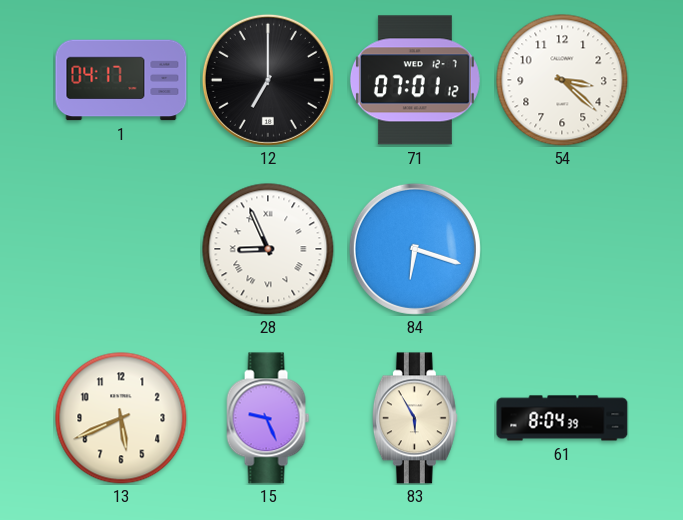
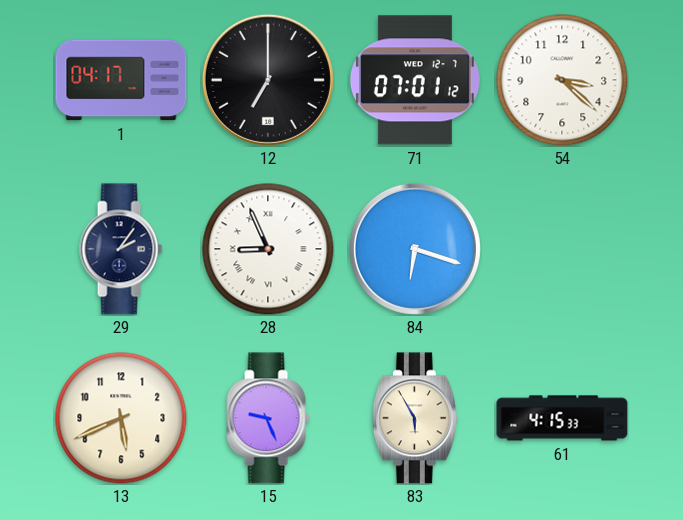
29: none -> 2:06 (121, 249)
61: 8:04 -> 4:15 (562, 418)
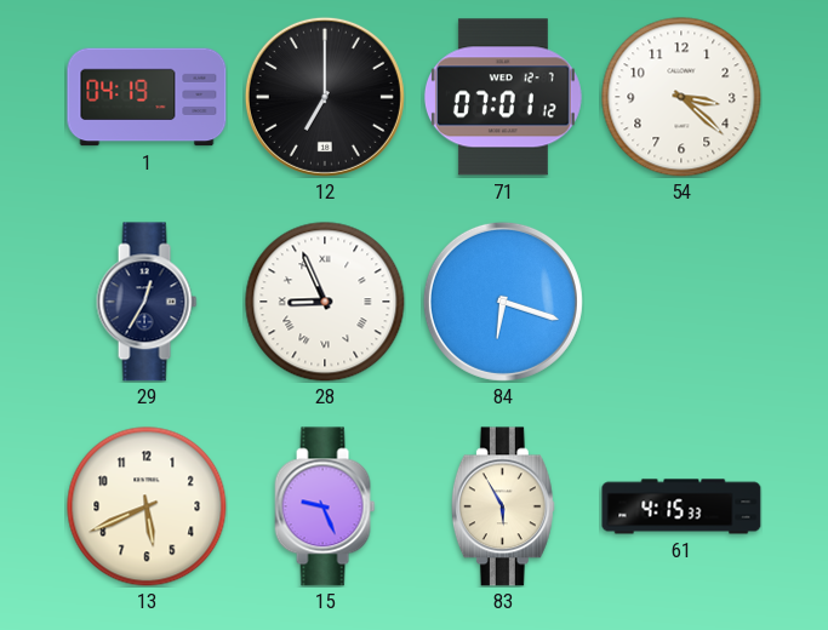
1: 04:17 -> 04:19 (147, 97)
29: 2:06 -> 12:35 (147, 302)
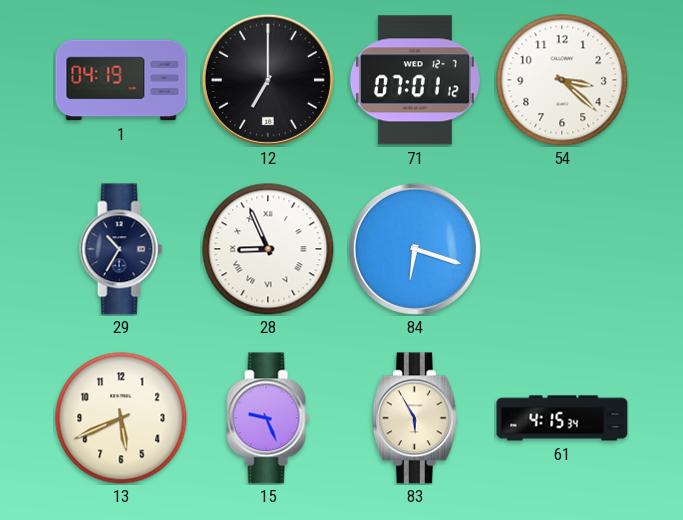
29: 12:35 -> 10:35 (121, 249)
61: 4:15:33 -> 4:15:34 (562, 418)
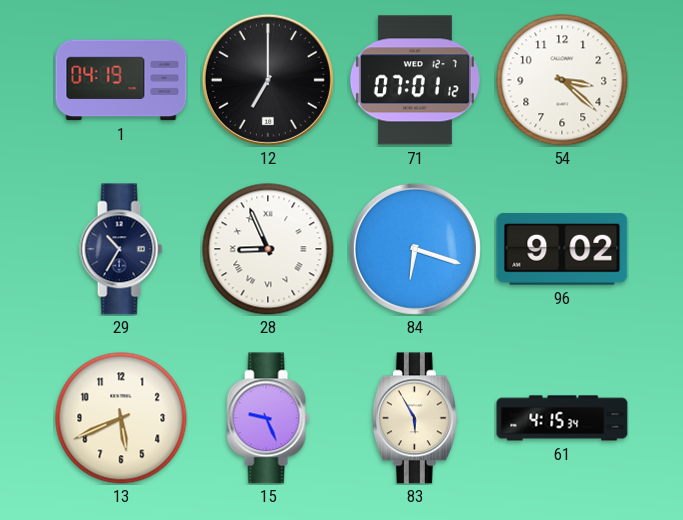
96: none -> 9:02 (562, 249)
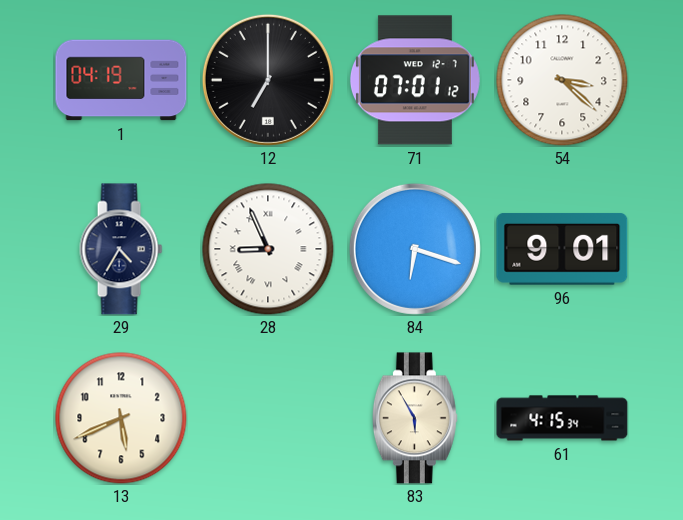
29: 10:35 -> 4:35 (121, 249)
96: 9:02 -> 9:01 (562, 249)
15: 9:26 -> none (268, 418)
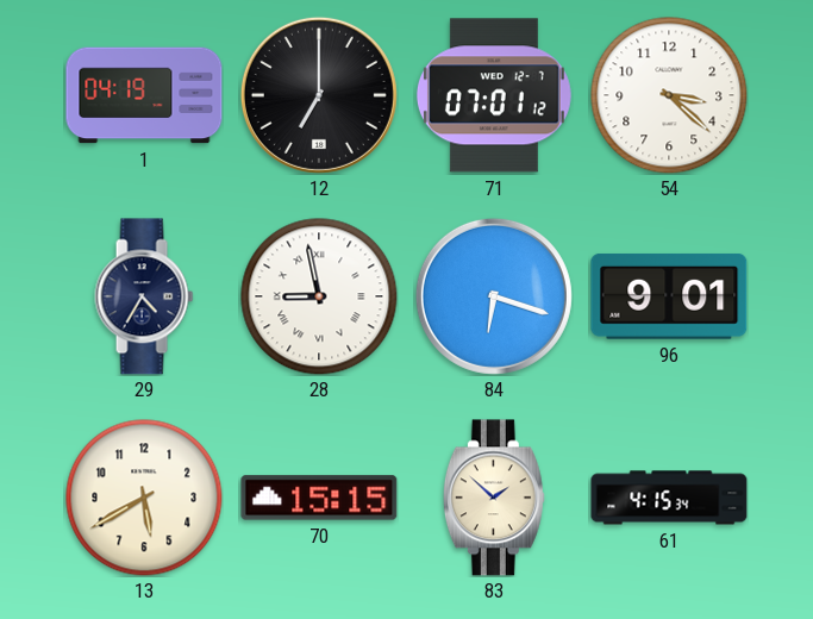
28: 8:56 -> 8:58 (319, 296)
13: 5:41 -> 5:40 (144, 498)
70: none -> 15:15 (319, 498)
83: 5:55 -> 1:52 (494, 498)
